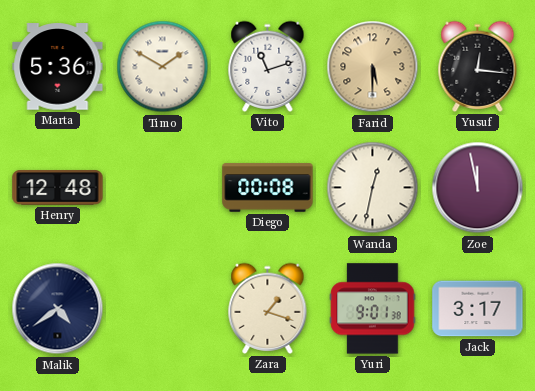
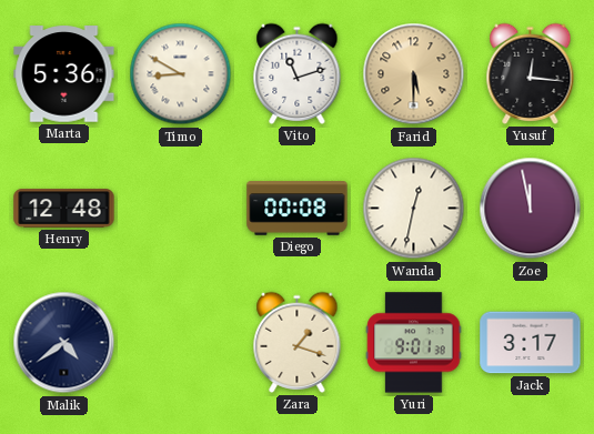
Timo: 1:50 -> 8:50 (181, 74)
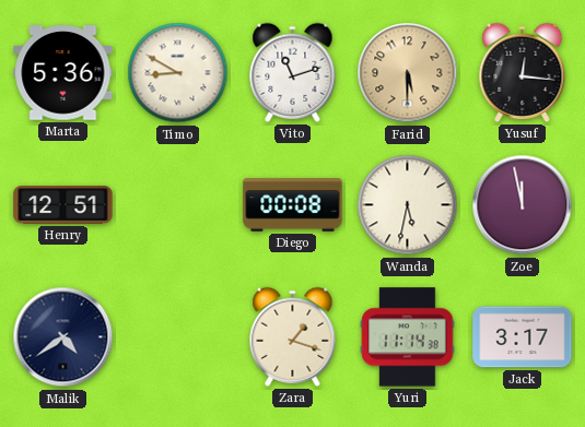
Henry: 12:48 -> 12:51 (63, 205)
Wanda: 12:32 -> 5:32 (408, 205)
Yuri: 9:01 -> 11:14 (408, 337)
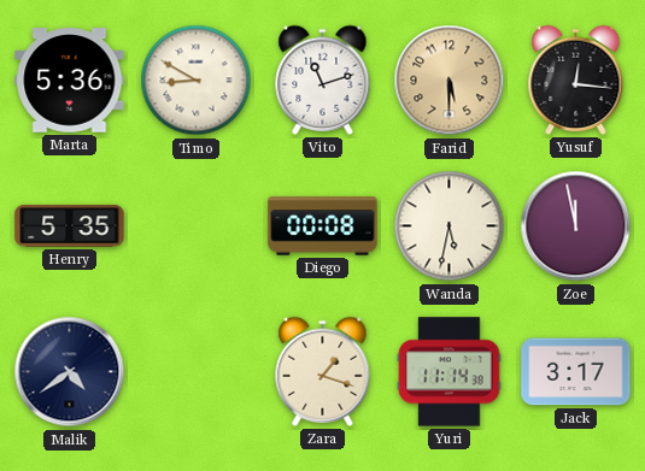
Henry: 12:51 -> 5:35 (70, 226)
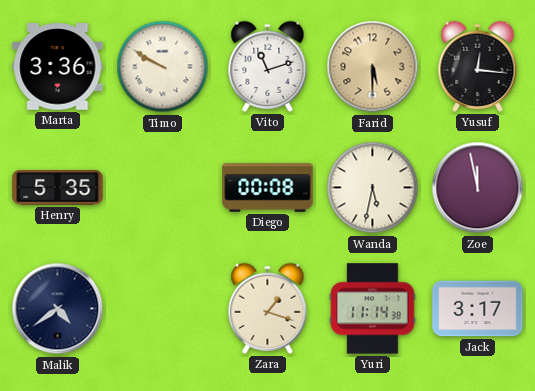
Marta: 5:36 -> 3:36 (58, 67)
Timo: 8:50 -> 9:50 (163, 67)
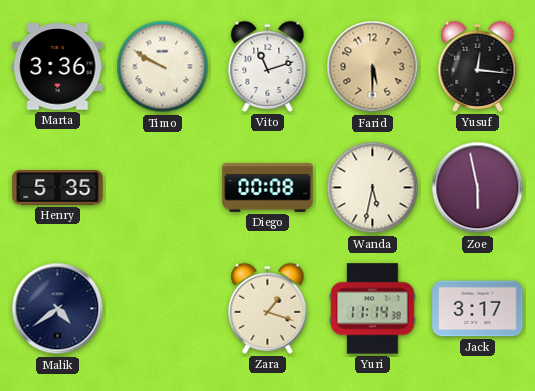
Zoe: 11:58 -> 5:58 (478, 188)
